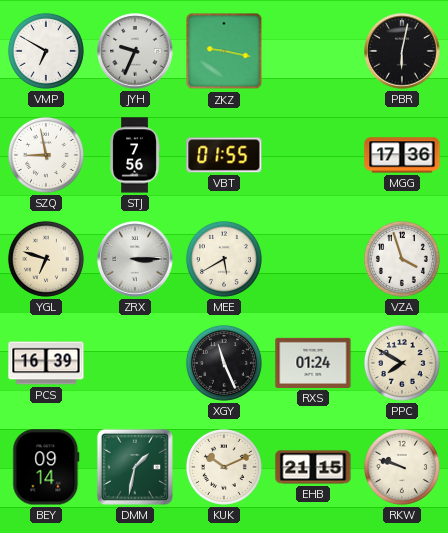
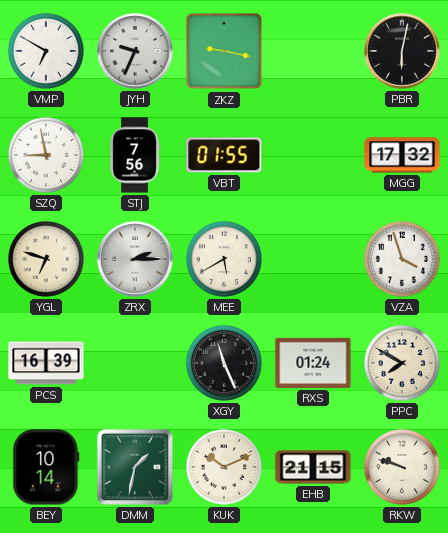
MGG: 17:36 -> 17:32 (402, 155)
ZRX: 3:15 -> 2:15 (135, 259)
BEY: 09:14 -> 10:14 (46, 467)
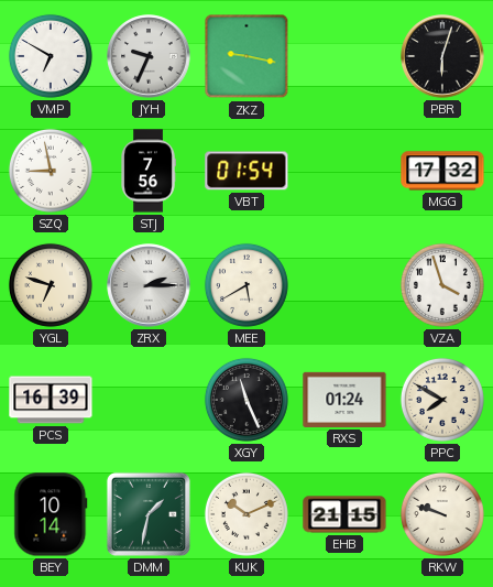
PBR: 6:02 -> 6:03 (442, 56)
VBT: 01:55 -> 01:54 (246, 171)
